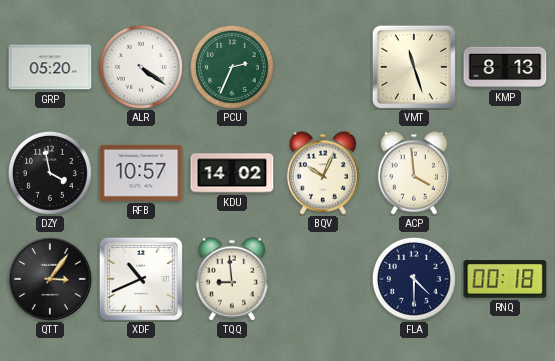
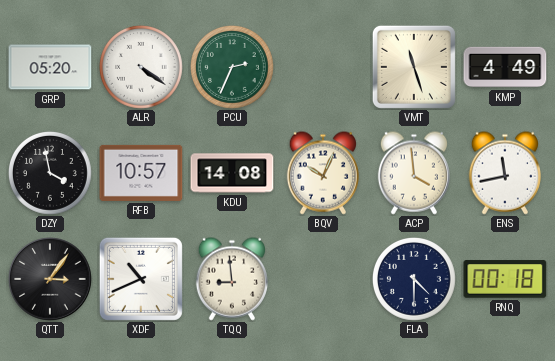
KMP: 8:13 -> 4:49 (505, 67)
KDU: 14:02 -> 14:08 (232, 173)
ENS: none -> 11:43 (504, 173)
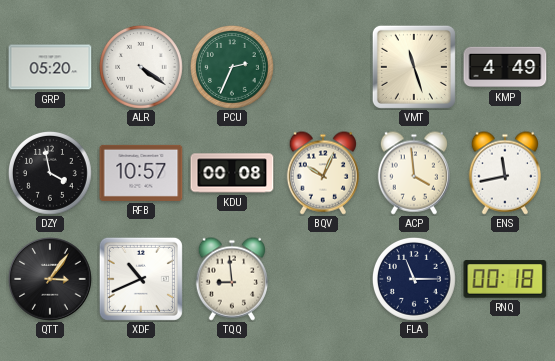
KDU: 14:08 -> 00:08 (232, 173)
FLA: 4:30 -> 11:15 (415, 280)
